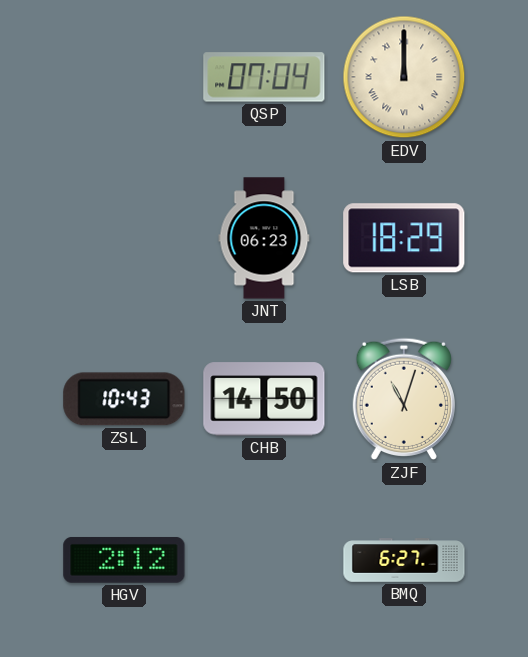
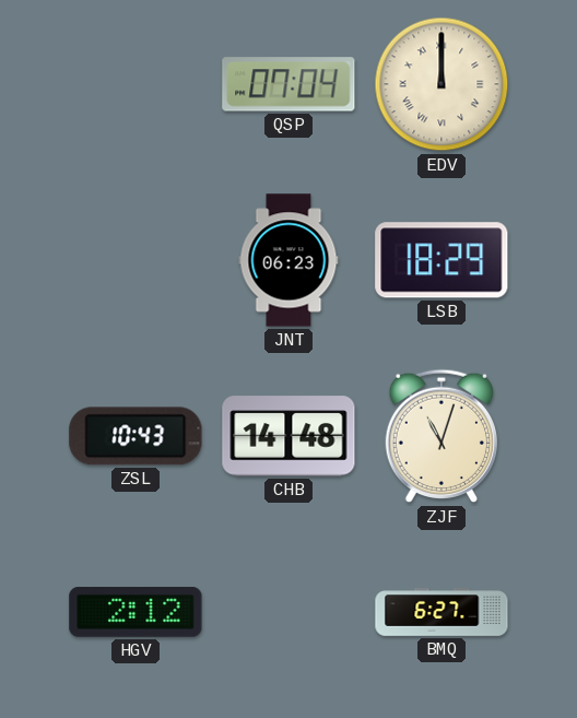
CHB: 14:50 -> 14:48 (288, 436)
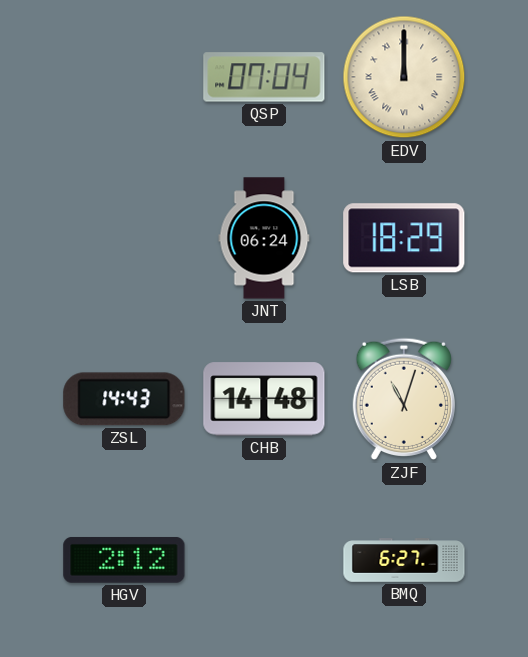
JNT: 06:23 -> 06:24 (264, 238)
ZSL: 10:43 -> 14:43 (124, 399)
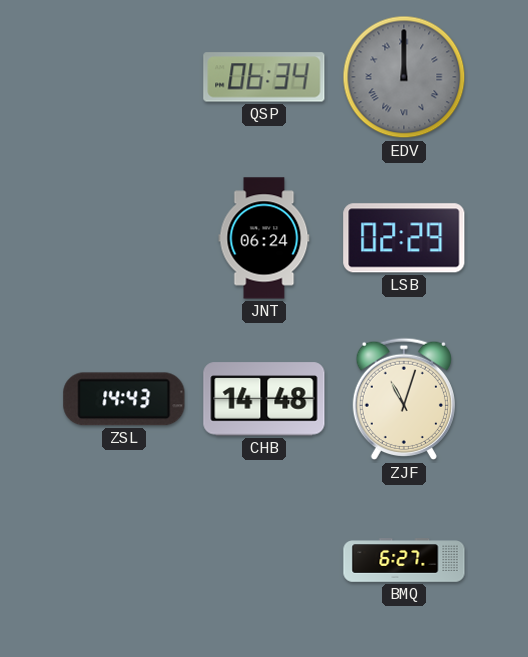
QSP: 07:04 -> 06:34 (264, 77)
EDV dial: cream -> grey (404, 77)
LSB: 18:29 -> 02:29 (404, 238)
HGV: 2:12 -> none (124, 560)
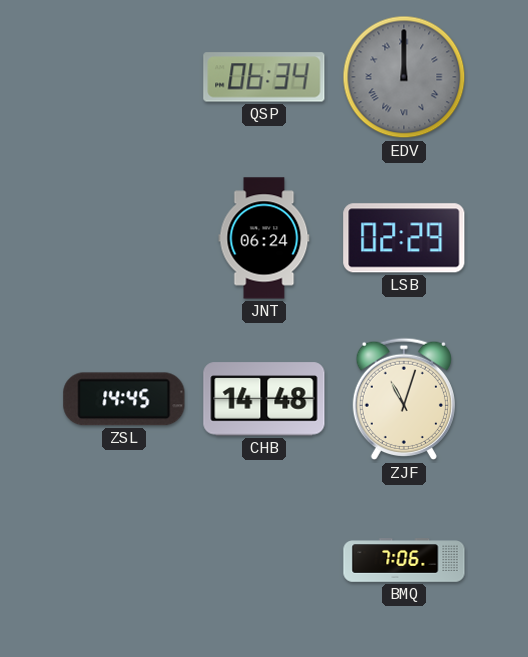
ZSL: 14:43 -> 14:45 (124, 399)
BMQ: 6:27 -> 7:06 (404, 560)
